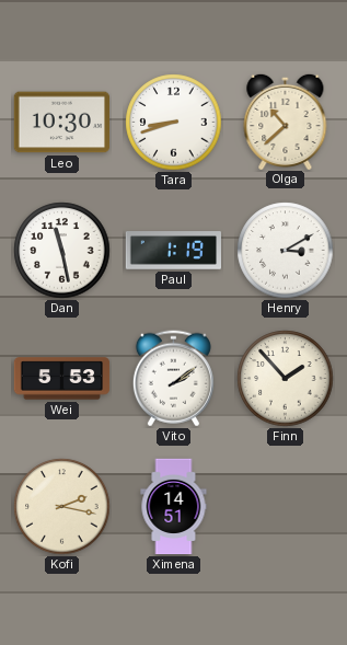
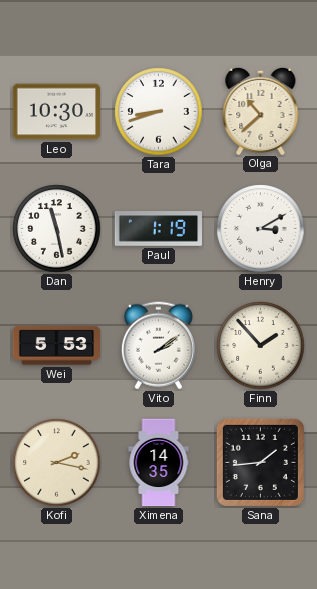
Ximena: 14:51 -> 14:35 (159, 463)
Sana: none -> 1:44 (260, 462)
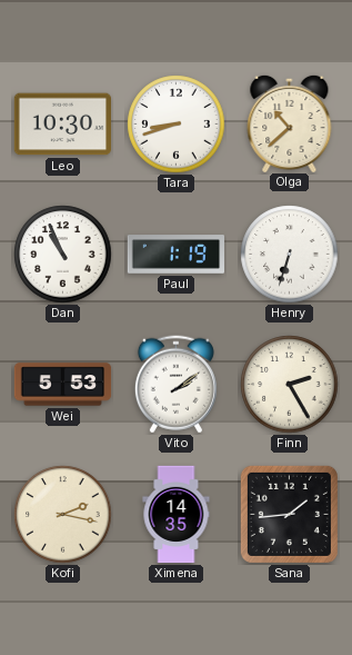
Dan: 11:28 -> 10:56 (63, 255)
Henry: 3:10 -> 6:33 (290, 255)
Finn: 1:53 -> 2:25 (290, 385)
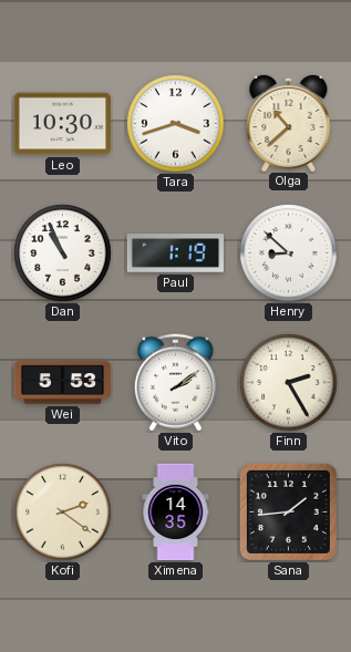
Tara: 8:42 -> 3:42 (176, 124)
Henry: 6:33 -> 8:52 (289, 253)
Kofi: 2:17 -> 2:21 (63, 513)
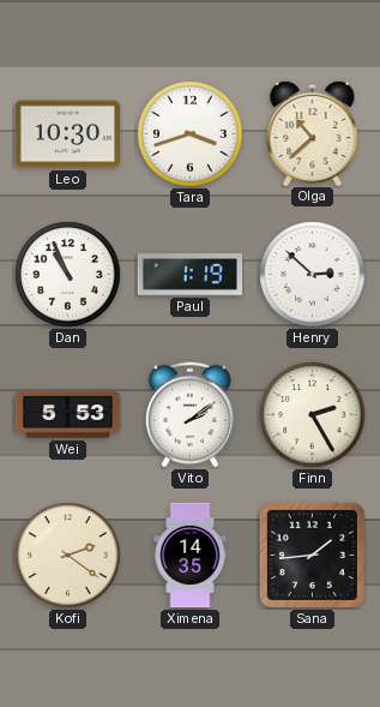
Henry: 8:52 -> 2:52 (313, 275)
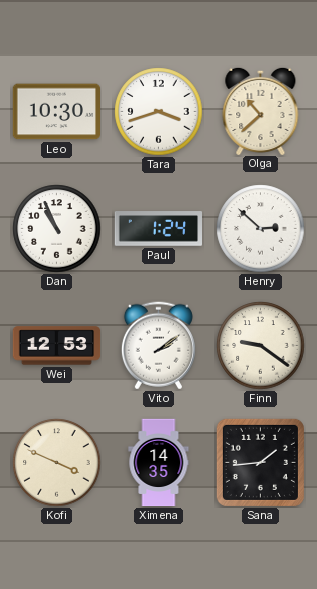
Paul: 1:19 -> 1:24 (158, 229)
Wei: 5:53 -> 12:53 (57, 346)
Finn: 2:25 -> 9:21 (261, 346)
Kofi: 2:21 -> 3:49 (57, 463)
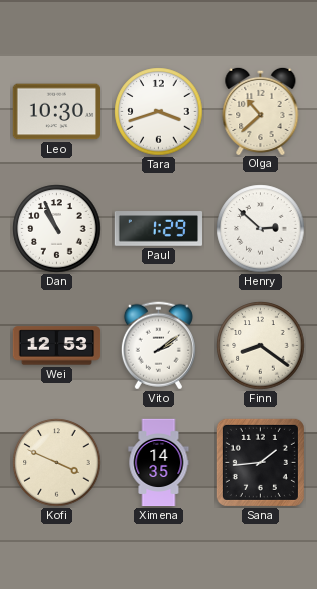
Paul: 1:24 -> 1:29 (158, 229)
Finn: 9:21 -> 8:21 (261, 346)
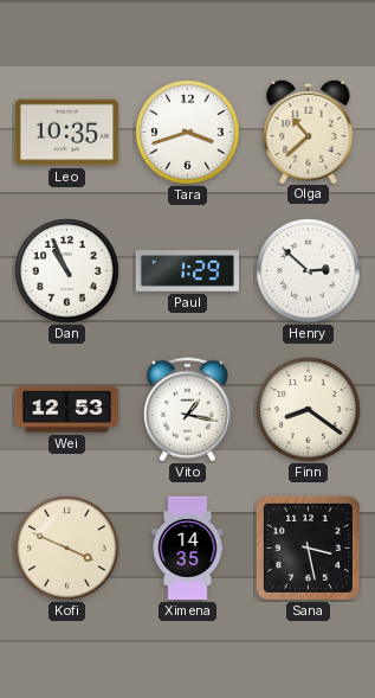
Leo: 10:30 -> 10:35 (66, 133)
Vito: 2:09 -> 1:17 (187, 410)
Sana: 1:44 -> 3:28 (308, 547)
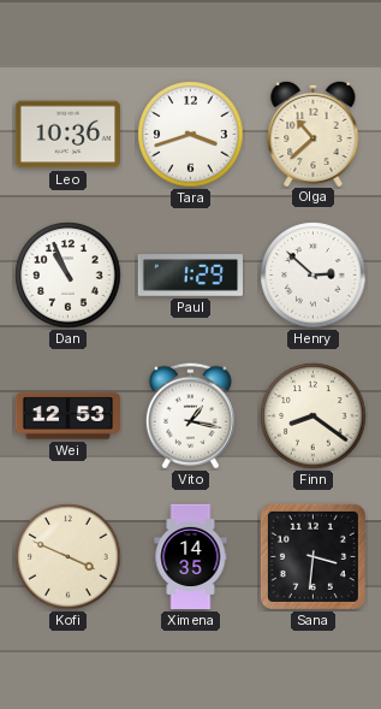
Leo: 10:35 -> 10:36 (67, 135)
Sana: 3:28 -> 3:31 (312, 556)
